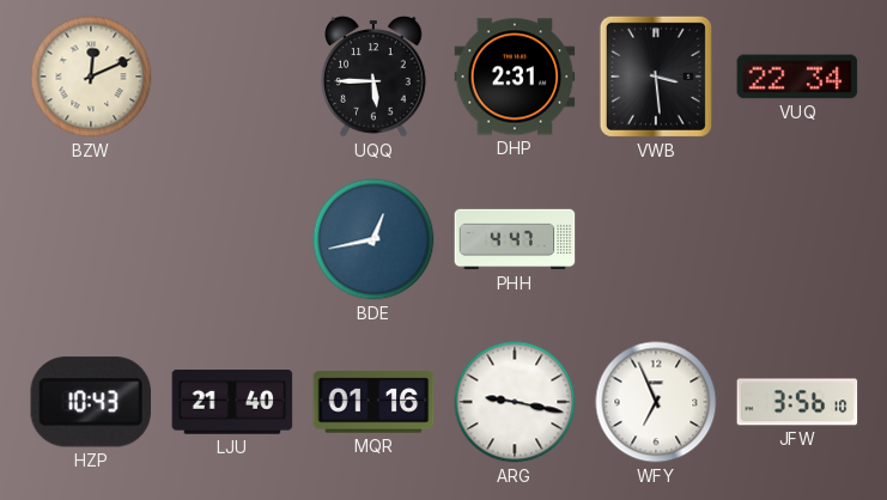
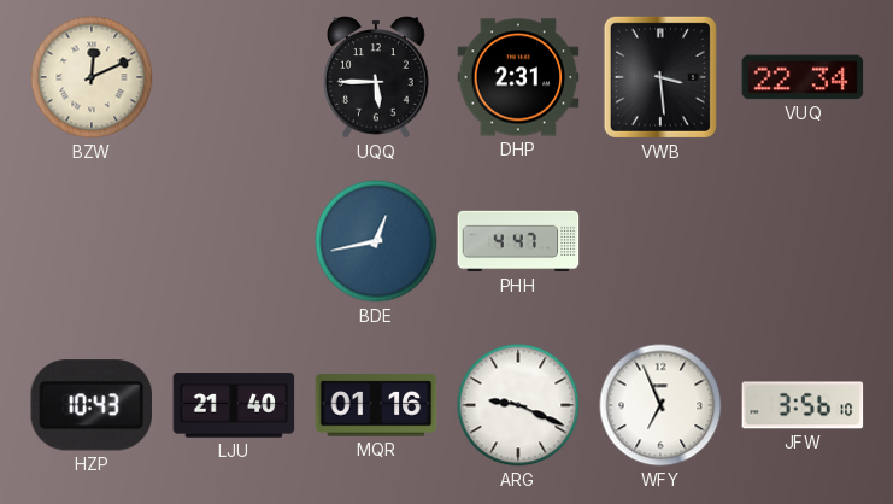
ARG: 9:17 -> 9:19 (518, 405)
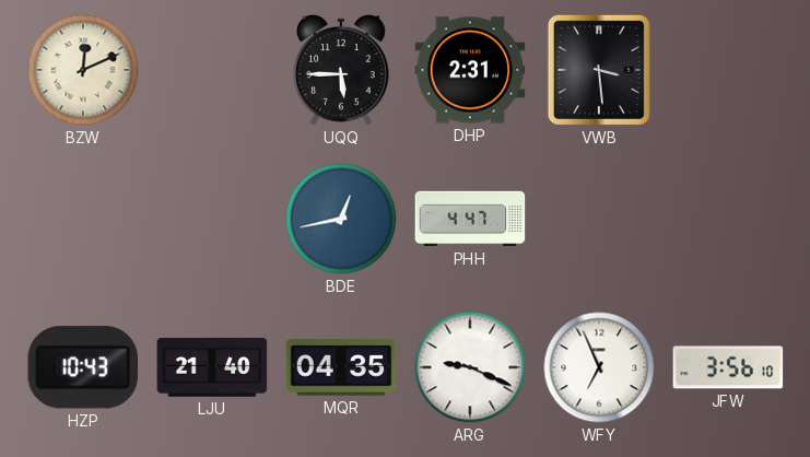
VUQ: 22:34 -> none (803, 77)
MQR: 01:16 -> 04:35 (341, 367)
